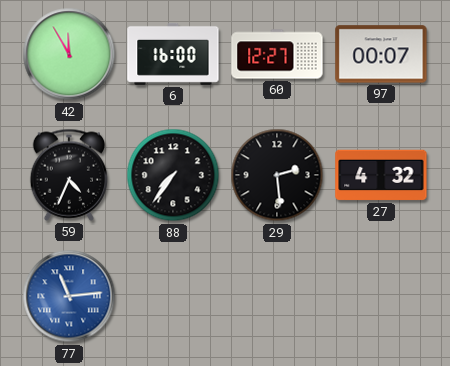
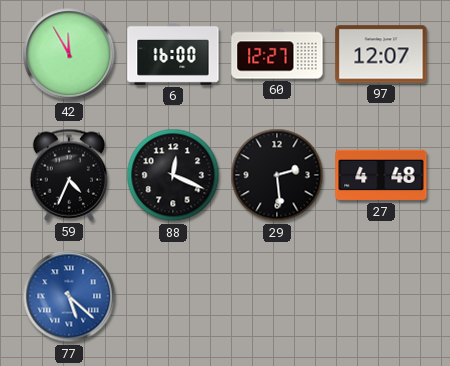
97: 00:07 -> 12:07 (381, 54)
88: 7:36 -> 12:19 (173, 175)
27: 4:32 -> 4:48 (381, 175)
77: 11:14 -> 5:22 (69, 296)
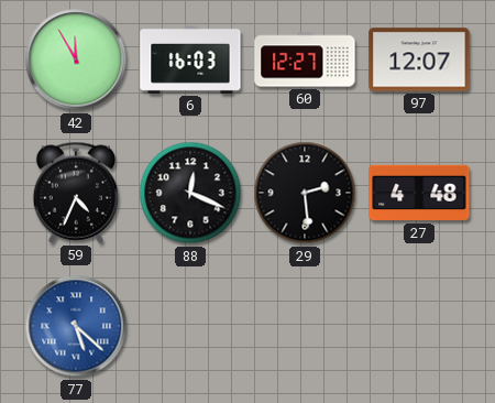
6: 16:00 -> 16:03 (190, 59)
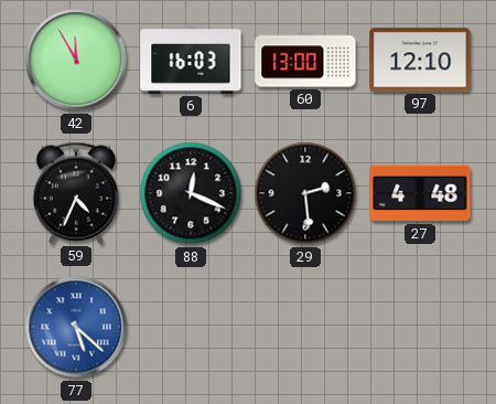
60: 12:27 -> 13:00 (305, 60)
97: 12:07 -> 12:10 (420, 60)
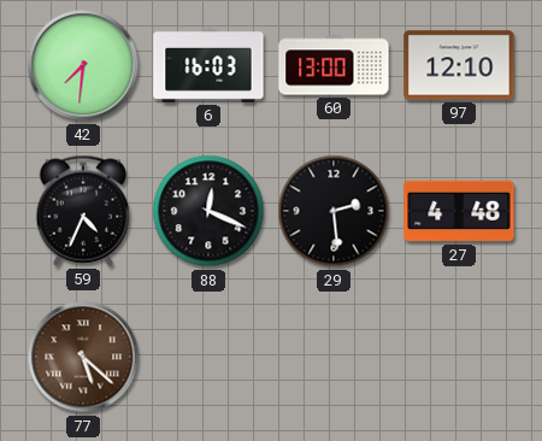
42: 11:55 -> 7:31 (83, 65)
77 dial: blue -> brown (83, 357)
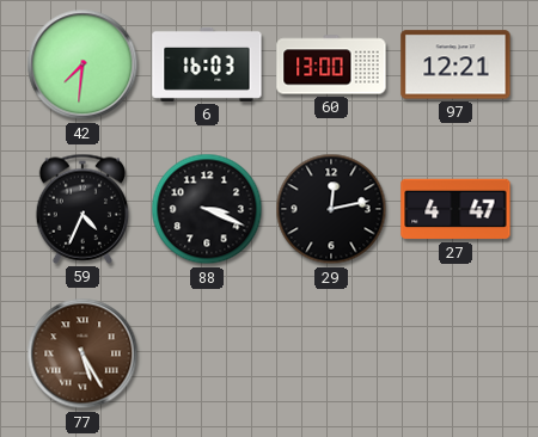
97: 12:10 -> 12:21 (456, 64)
88: 12:19 -> 3:19 (207, 209)
29: 2:29 -> 12:13 (331, 209)
27: 4:48 -> 4:47 (456, 209)
77: 5:22 -> 5:25 (82, 353)
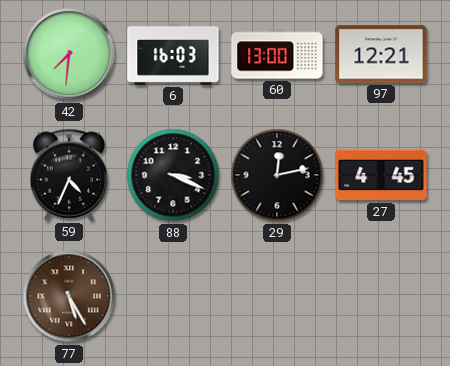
27: 4:47 -> 4:45 (381, 175)
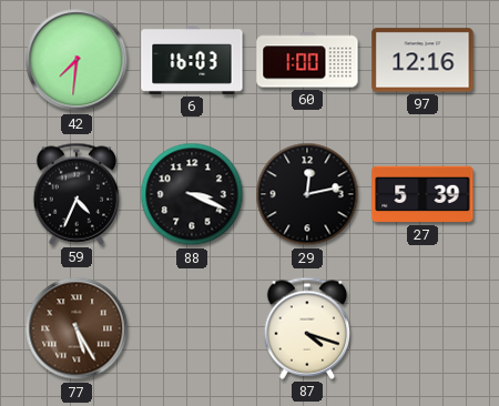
60: 13:00 -> 1:00 (307, 60)
97: 12:21 -> 12:16 (422, 60)
27: 4:45 -> 5:39 (422, 194)
87: none -> 4:18 (307, 328)
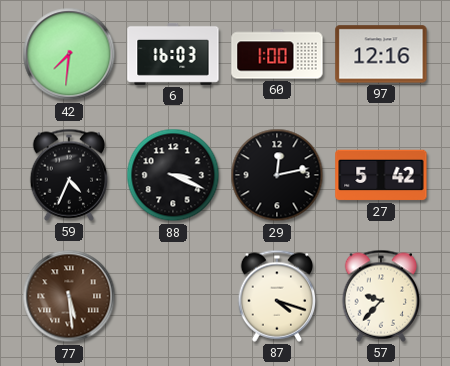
27: 5:39 -> 5:42 (381, 175)
77: 5:25 -> 5:29 (69, 296)
57: none -> 9:37 (381, 296)
